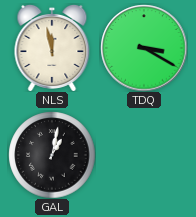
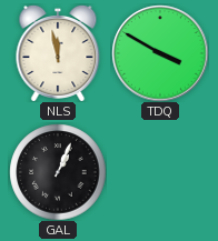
TDQ: 3:20 -> 3:50 (160, 53)
GAL: 1:02 -> 1:04 (58, 172)
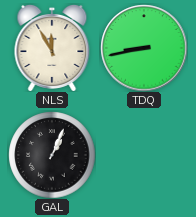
NLS: 11:58 -> 11:55 (52, 48)
TDQ: 3:50 -> 8:43 (144, 48)
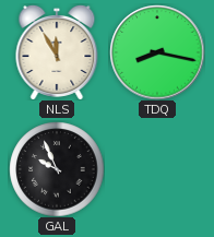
TDQ: 8:43 -> 8:17 (157, 52)
GAL: 1:04 -> 9:56 (57, 169)
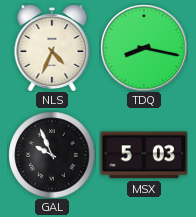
NLS: 11:55 -> 4:34 (52, 48)
MSX: none -> 5:03 (143, 155)
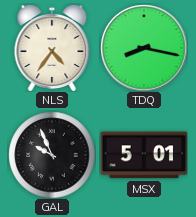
NLS: 4:34 -> 4:36 (52, 48)
MSX: 5:03 -> 5:01 (143, 155)
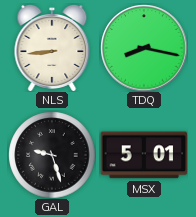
NLS: 4:36 -> 8:44 (52, 48)
GAL: 9:56 -> 9:27 (52, 155)
